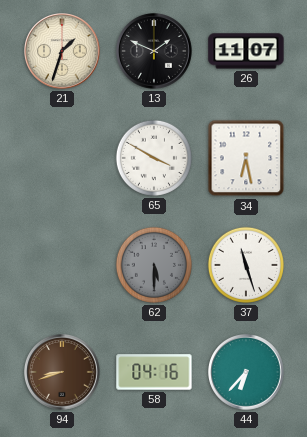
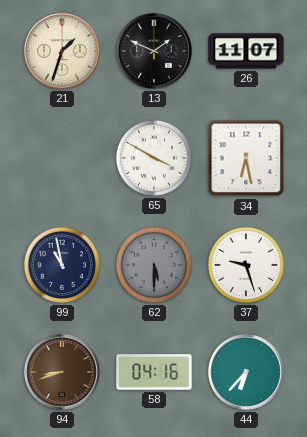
99: none -> 10:58 (62, 265)
37: 11:27 -> 9:27 (246, 265)
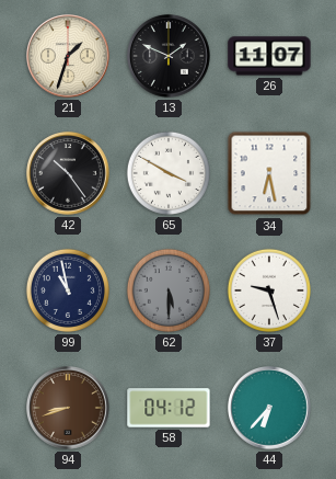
42: none -> 10:24 (69, 174)
58: 04:16 -> 04:12 (169, 408)
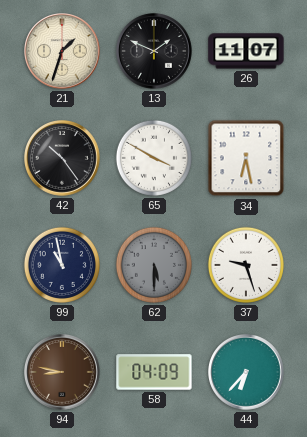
94: 8:42 -> 8:47 (63, 373)
58: 04:12 -> 04:09 (154, 372)
